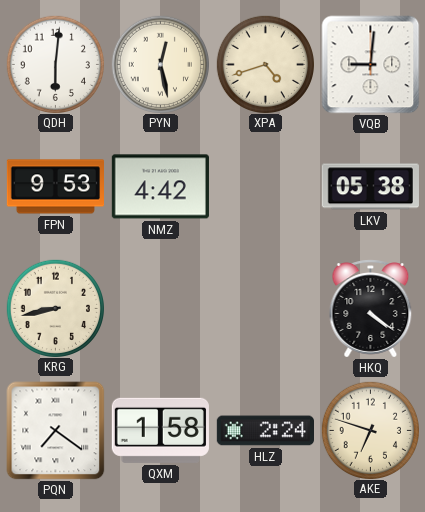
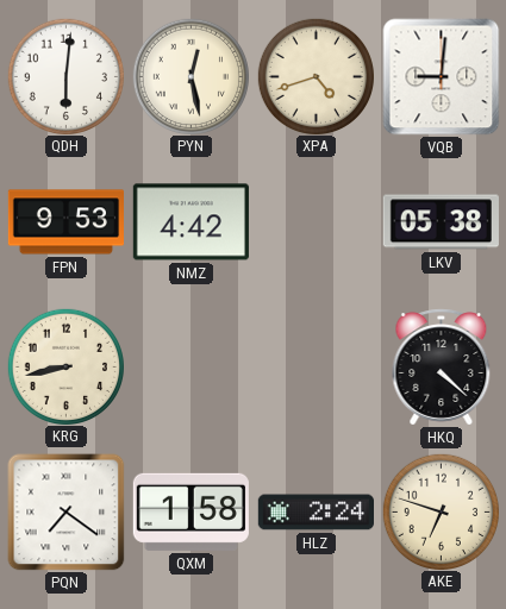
HKQ: 4:21 -> 4:22 (442, 368)
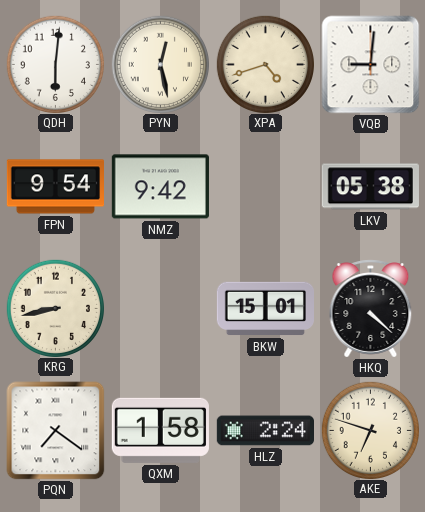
FPN: 9:53 -> 9:54 (55, 187)
NMZ: 4:42 -> 9:42 (160, 187)
BKW: none -> 15:01 (265, 309)
